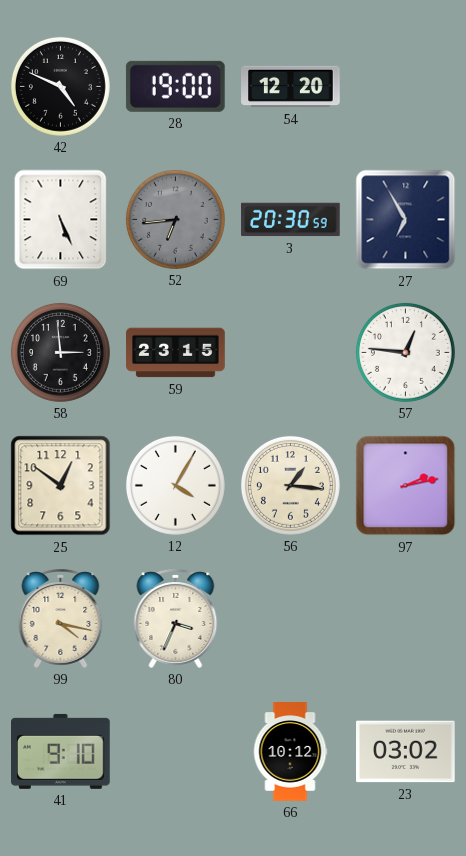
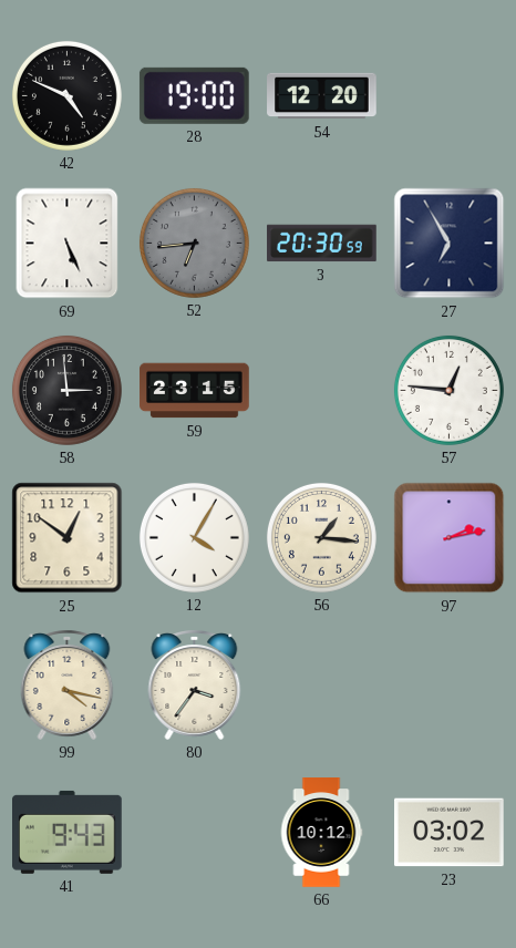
80: 3:34 -> 3:36 (195, 686)
41: 9:10 -> 9:43 (68, 832)
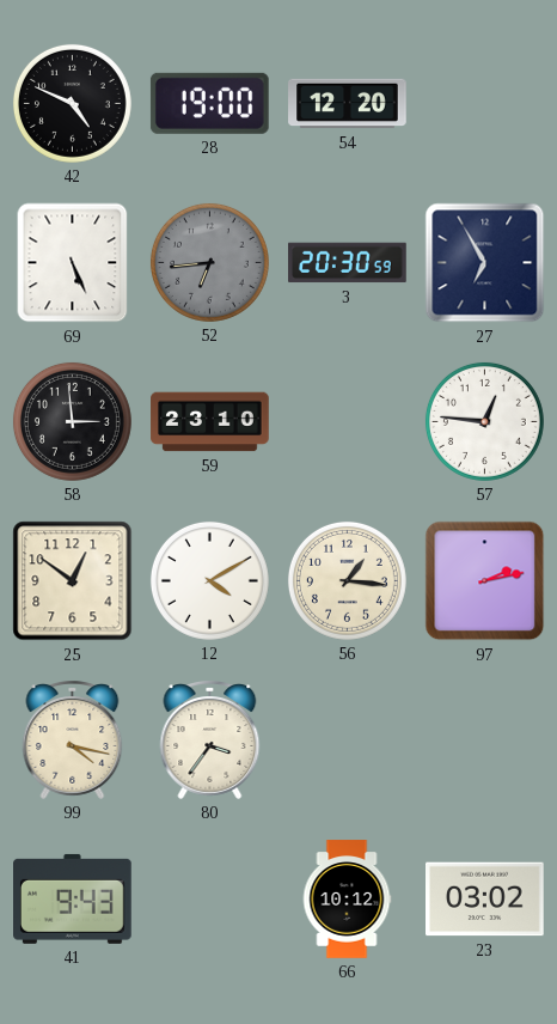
59: 23:15 -> 23:10 (210, 422)
12: 4:05 -> 4:10 (209, 580)
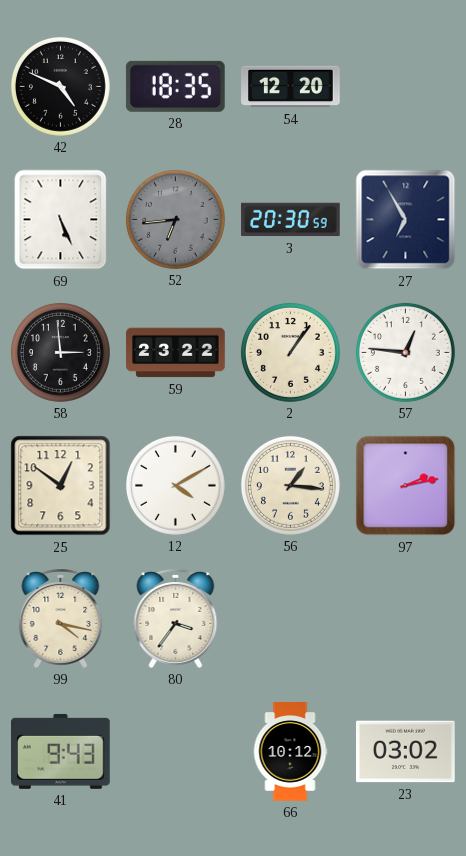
28: 19:00 -> 18:35 (175, 86)
59: 23:10 -> 23:22 (176, 353)
2: none -> 1:06 (290, 352)
